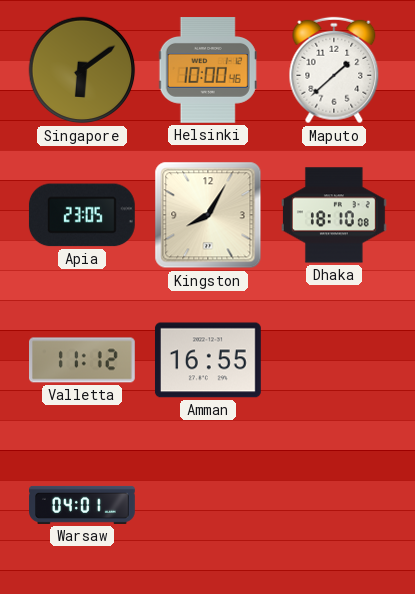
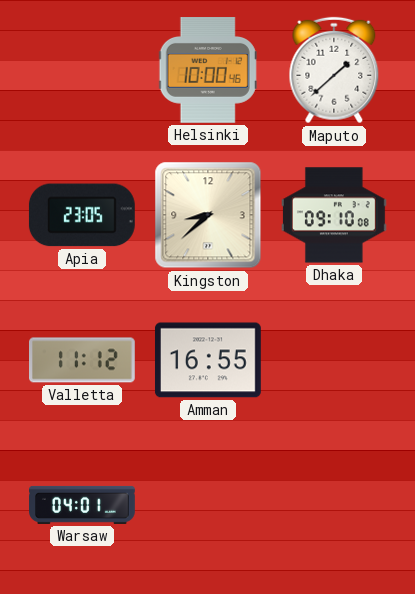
Singapore: 6:09 -> none (82, 70)
Kingston: 8:05 -> 8:38 (208, 215)
Dhaka: 18:10 -> 09:10 (334, 215)
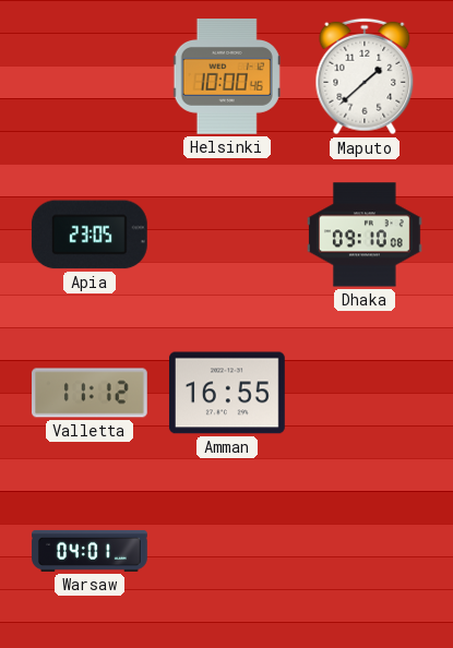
Kingston: 8:38 -> none (208, 215)
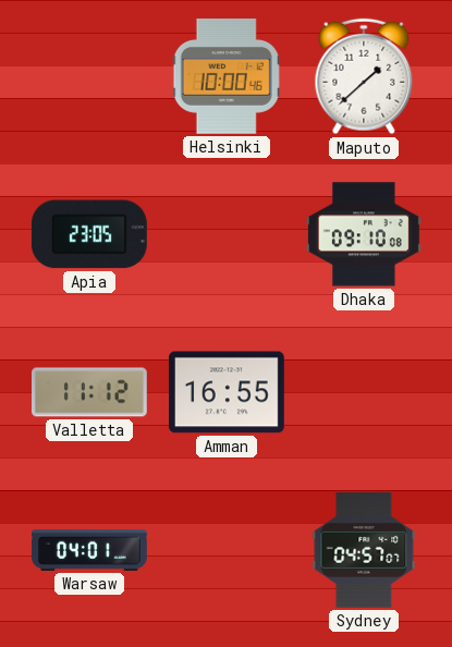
Sydney: none -> 04:57 (364, 550)
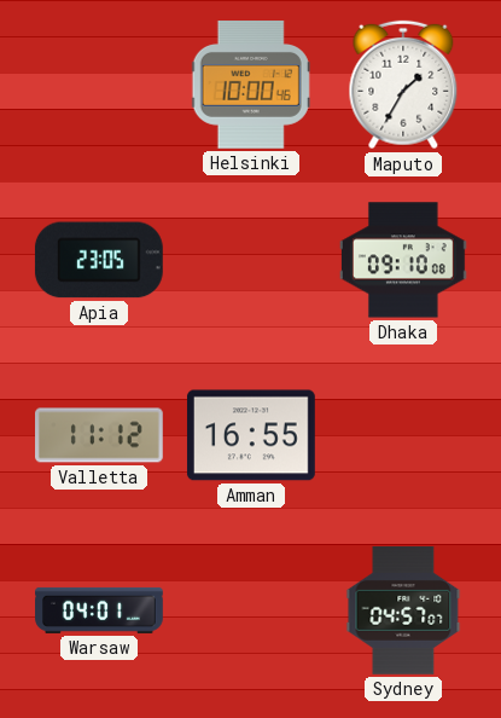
Maputo: 1:38 -> 1:35 (403, 85)
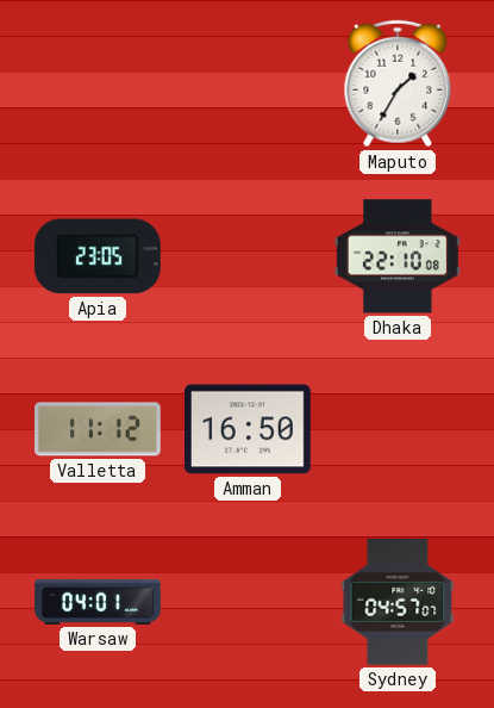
Helsinki: 10:00 -> none (251, 86)
Dhaka: 09:10 -> 22:10 (398, 256)
Amman: 16:55 -> 16:50 (248, 429)
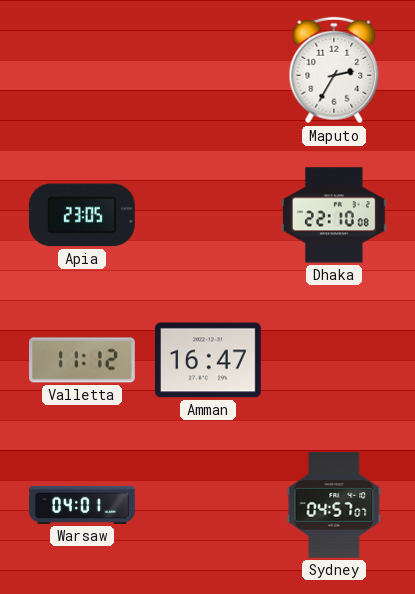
Maputo: 1:35 -> 2:35 (334, 70)
Amman: 16:50 -> 16:47 (208, 360)
